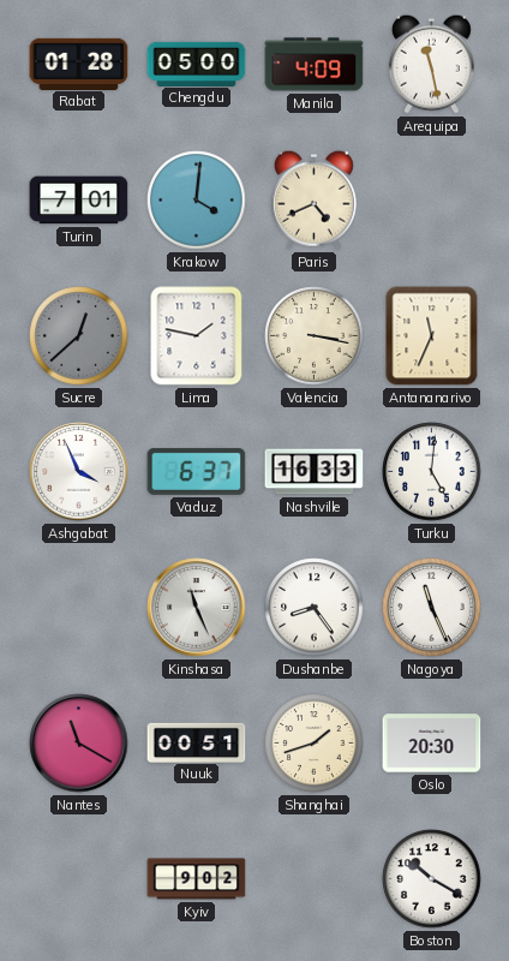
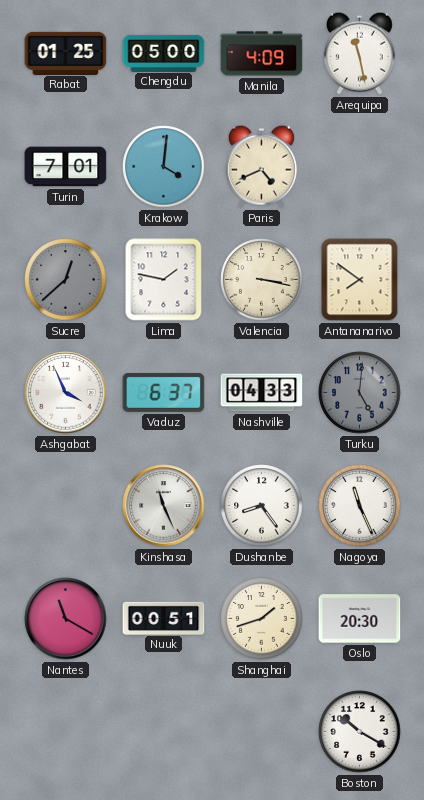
Rabat: 01:28 -> 01:25 (66, 53)
Antananarivo: 11:34 -> 7:51 (360, 280)
Nashville: 16:33 -> 04:33 (262, 393)
Turku dial: white -> grey (360, 393)
Kyiv: 9:02 -> none (197, 879)
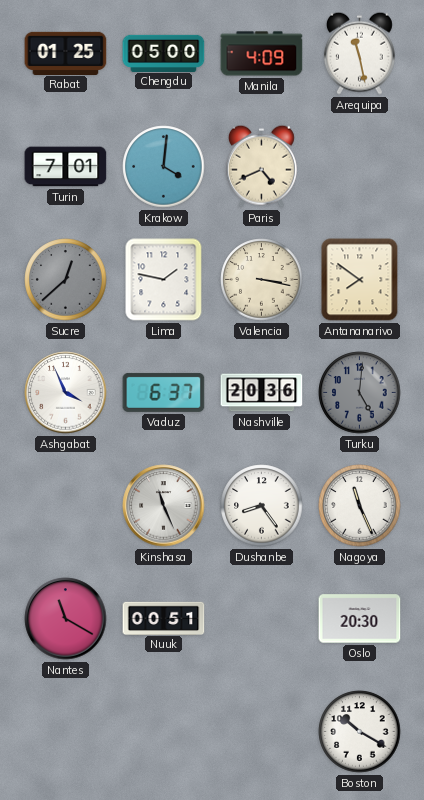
Nashville: 04:33 -> 20:36 (262, 393)
Shanghai: 1:42 -> none (262, 619)
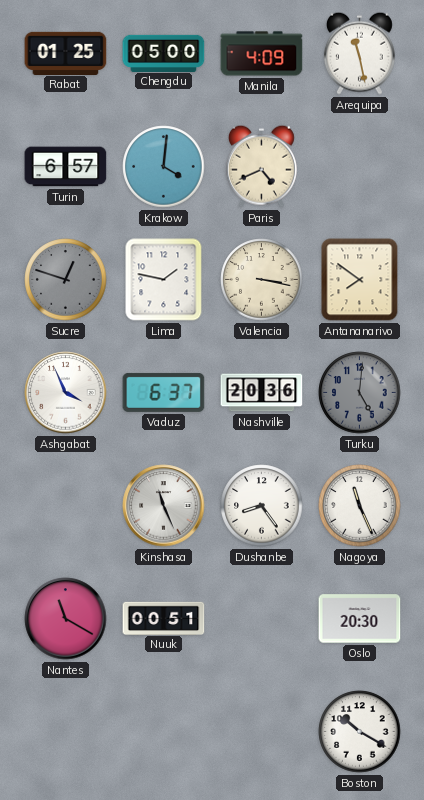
Turin: 7:01 -> 6:57 (66, 167)
Sucre: 12:38 -> 12:48 (66, 280)
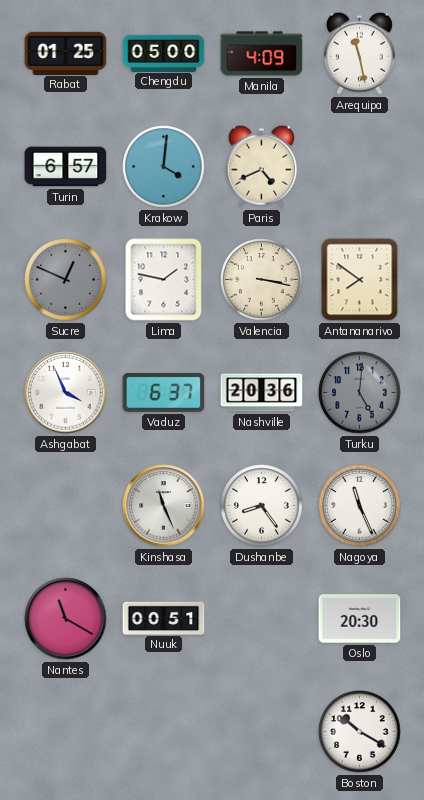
Sucre: 12:48 -> 12:49 (66, 280)
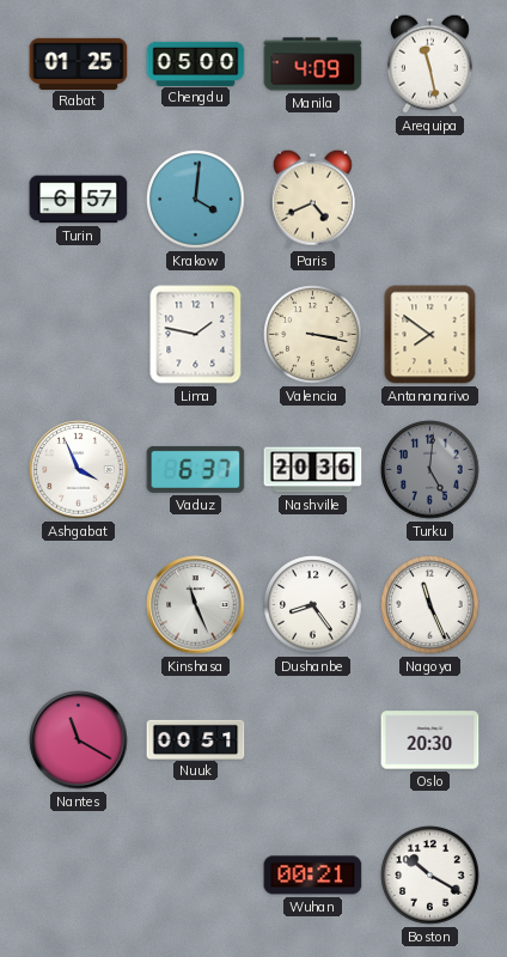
Sucre: 12:49 -> none (66, 280)
Wuhan: none -> 00:21 (313, 876)
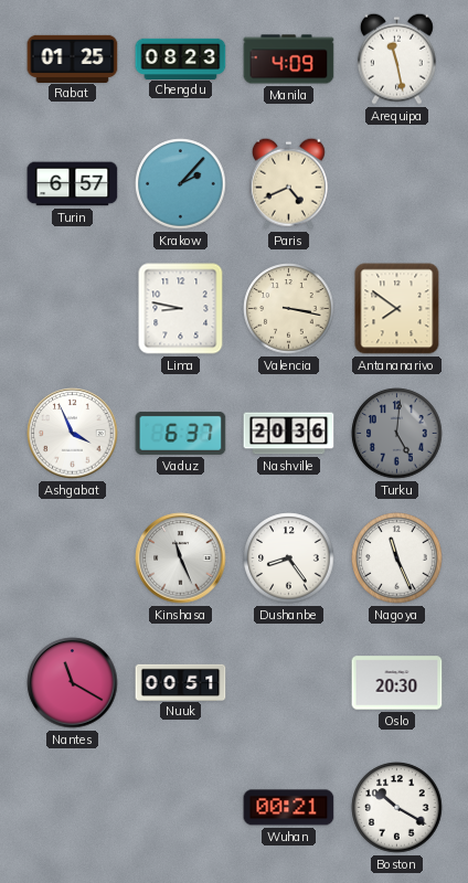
Chengdu: 05:00 -> 08:23 (181, 58)
Krakow: 4:01 -> 2:07 (181, 184)
Lima: 1:47 -> 8:47 (181, 309)
